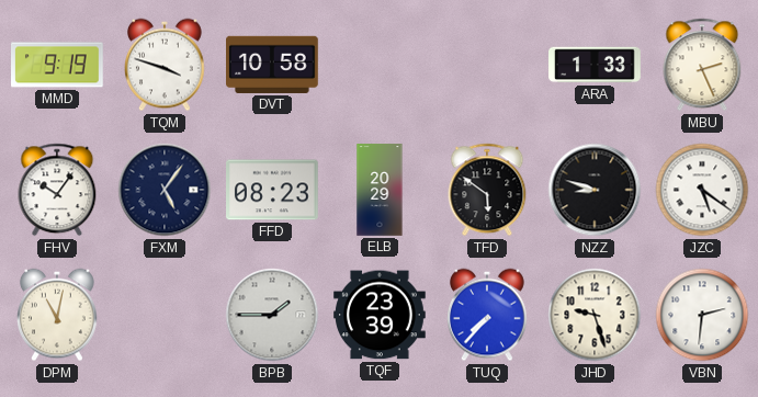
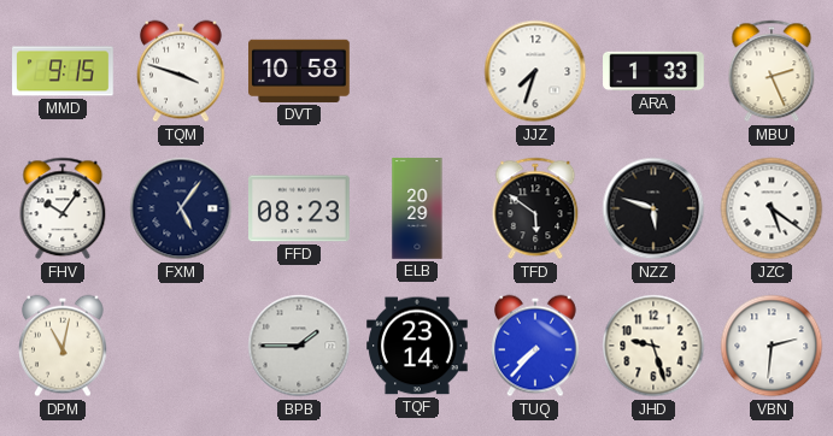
MMD: 9:19 -> 9:15 (63, 71)
JJZ: none -> 7:33 (535, 71)
NZZ: 8:48 -> 5:48 (653, 208)
TQF: 23:39 -> 23:14 (418, 346)
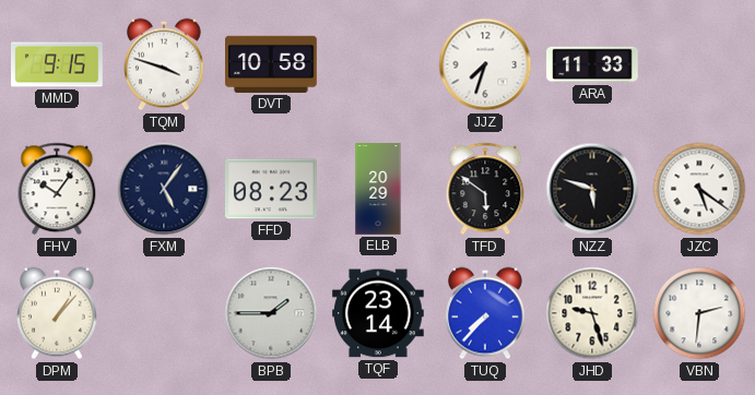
ARA: 1:33 -> 11:33 (592, 64)
MBU: 2:26 -> none (772, 71)
DPM: 11:02 -> 1:07 (58, 313)
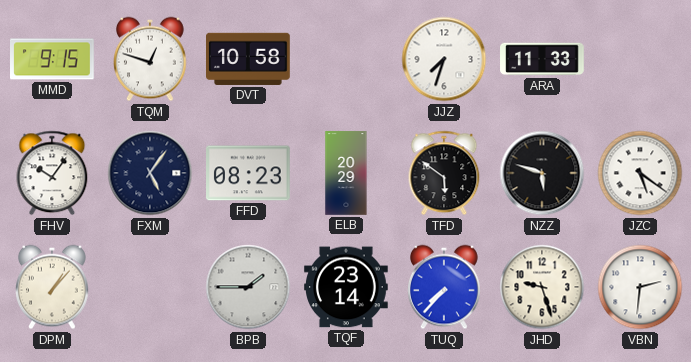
TQM: 3:48 -> 12:48 (151, 59)
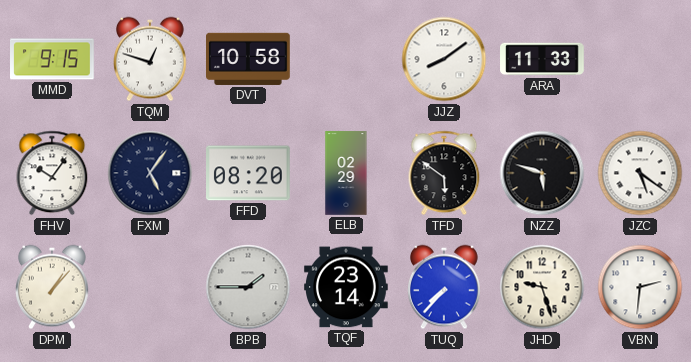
JJZ: 7:33 -> 8:09 (444, 59)
FFD: 08:23 -> 08:20 (249, 173)
ELB: 20:29 -> 02:29 (346, 173)
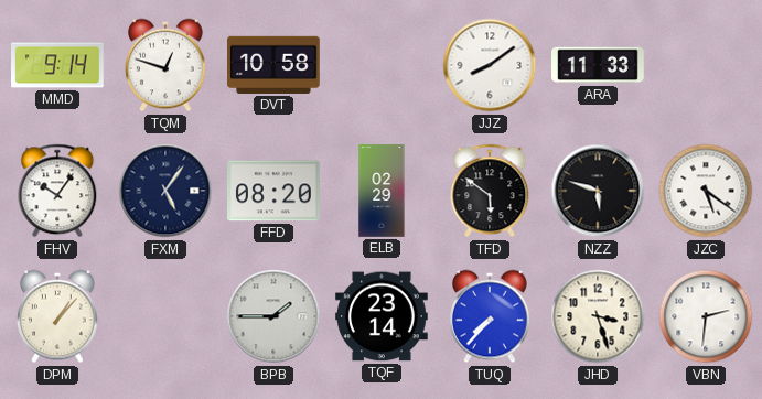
MMD: 9:15 -> 9:14 (57, 65)
JHD: 9:27 -> 3:27 (598, 316)
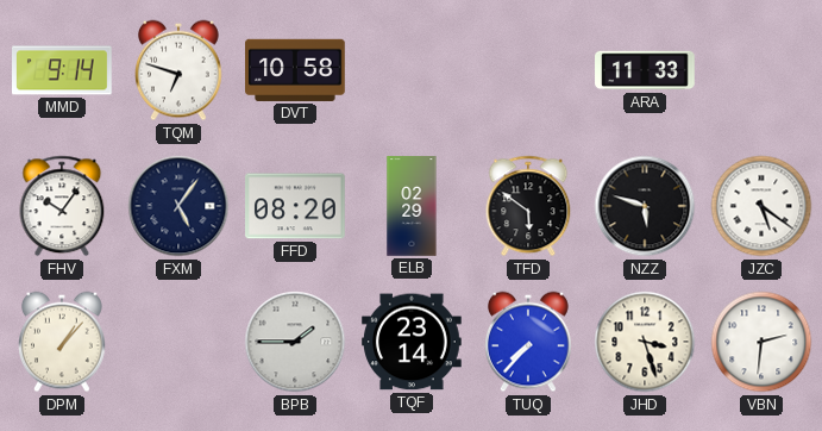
TQM: 12:48 -> 6:48 (180, 70)
JJZ: 8:09 -> none (490, 65)
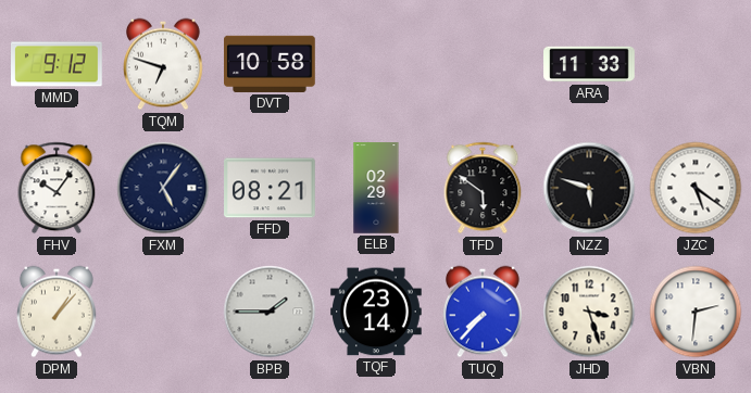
MMD: 9:14 -> 9:12 (57, 64)
FFD: 08:20 -> 08:21 (271, 188)
